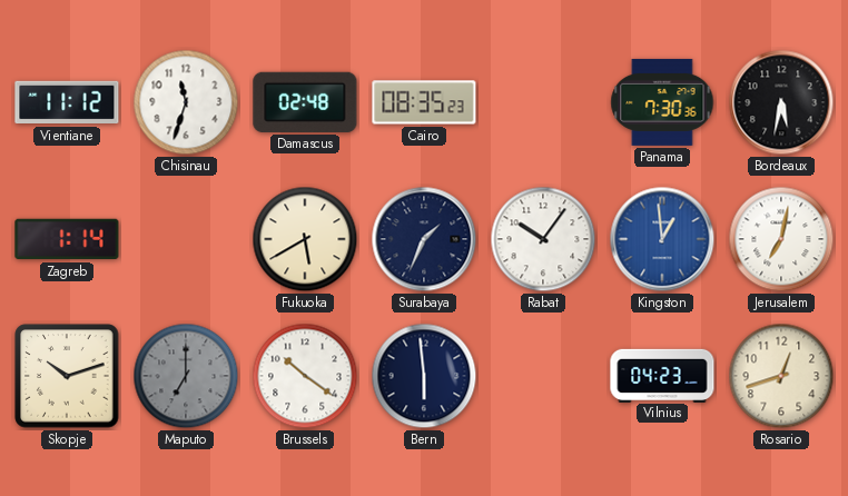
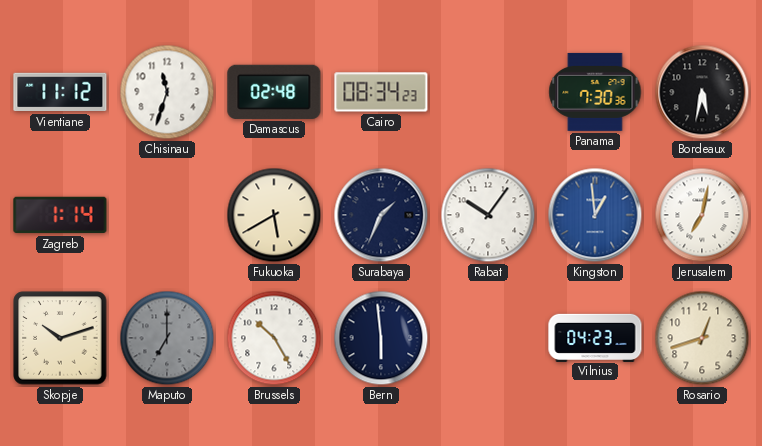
Cairo: 08:35 -> 08:34 (381, 92)
Brussels: 10:21 -> 10:25 (274, 338)
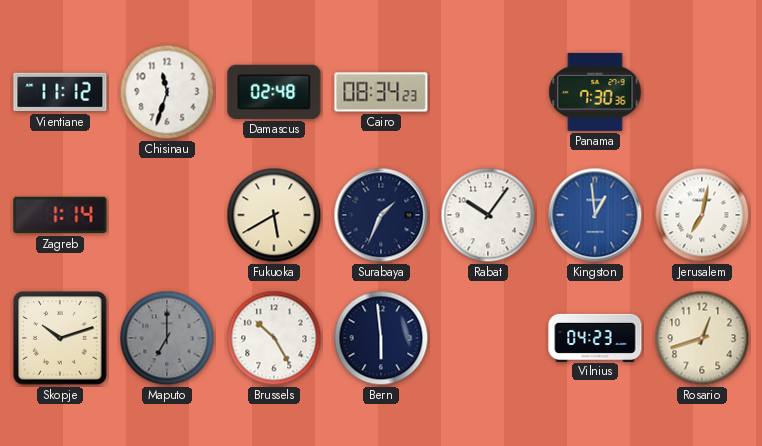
Bordeaux: 5:32 -> none (702, 92)
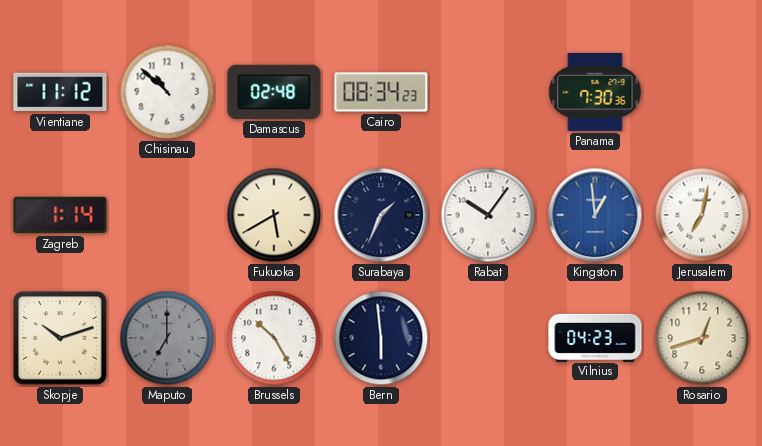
Chisinau: 11:33 -> 10:52 (167, 92)
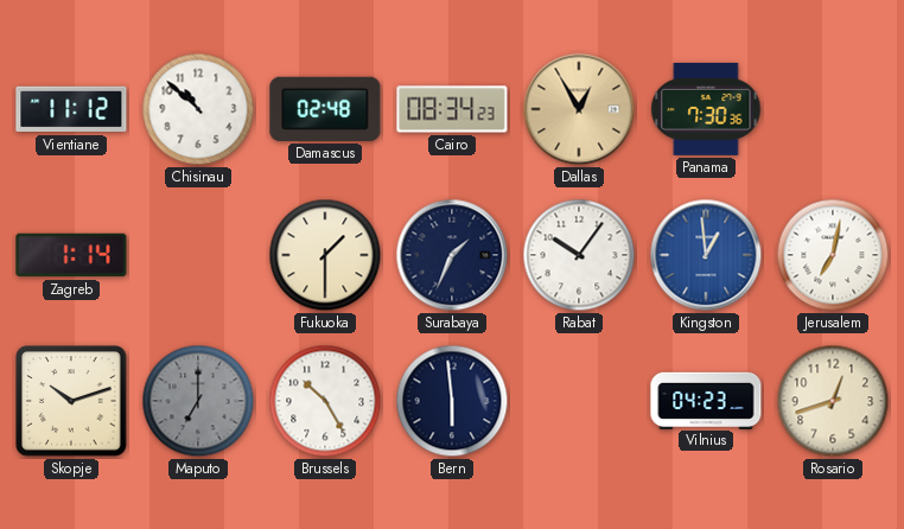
Dallas: none -> 12:55 (579, 109)
Fukuoka: 5:40 -> 1:30 (325, 255)
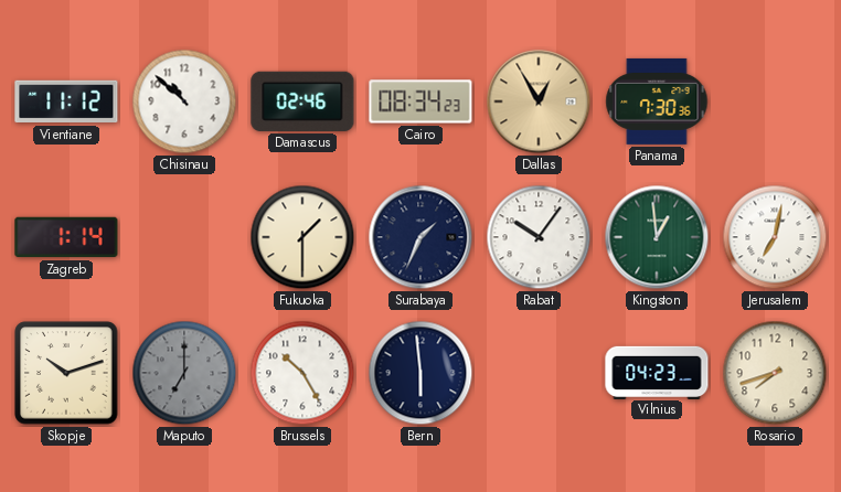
Damascus: 02:48 -> 02:46 (302, 101)
Kingston dial: blue -> green (657, 237)
Rosario: 12:42 -> 7:42 (775, 373)
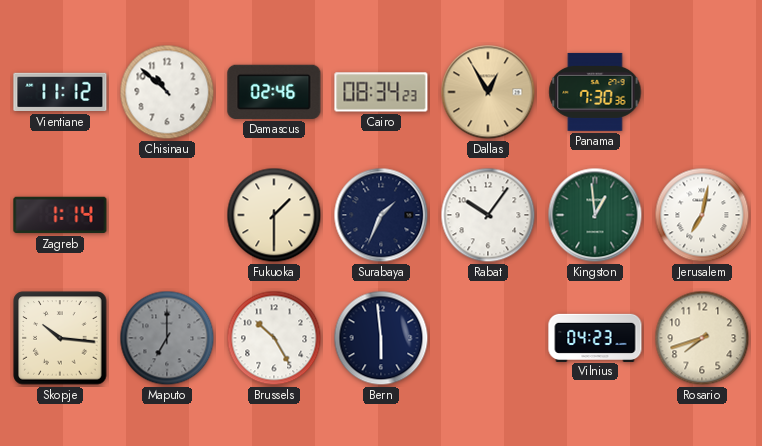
Skopje: 10:12 -> 10:16 (60, 338)
